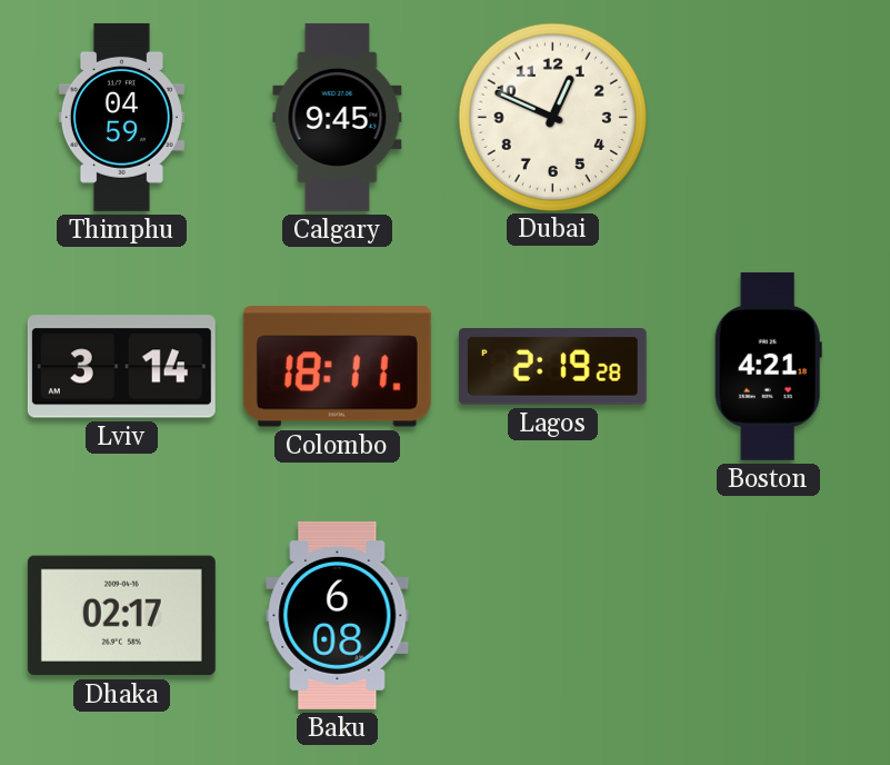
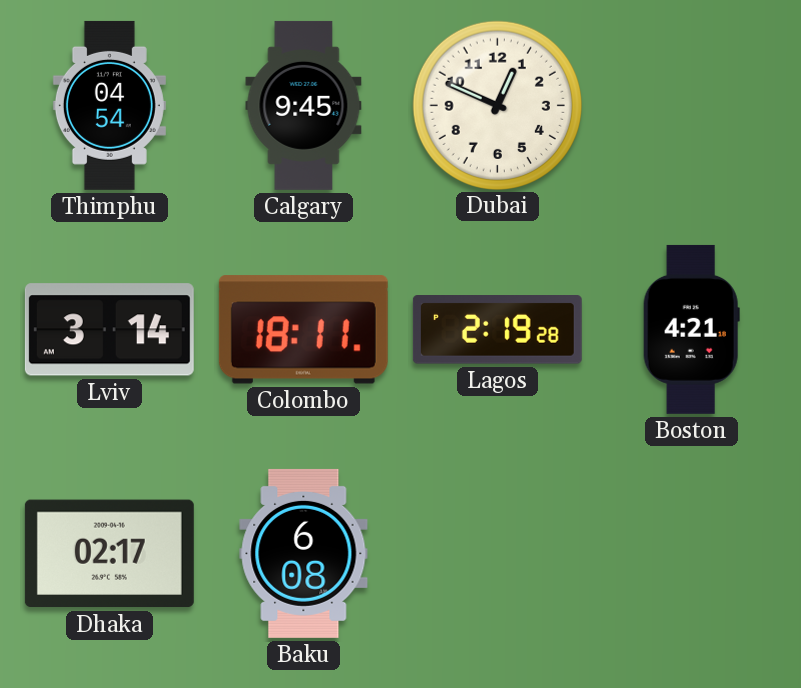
Thimphu: 04:59 -> 04:54 (109, 105)
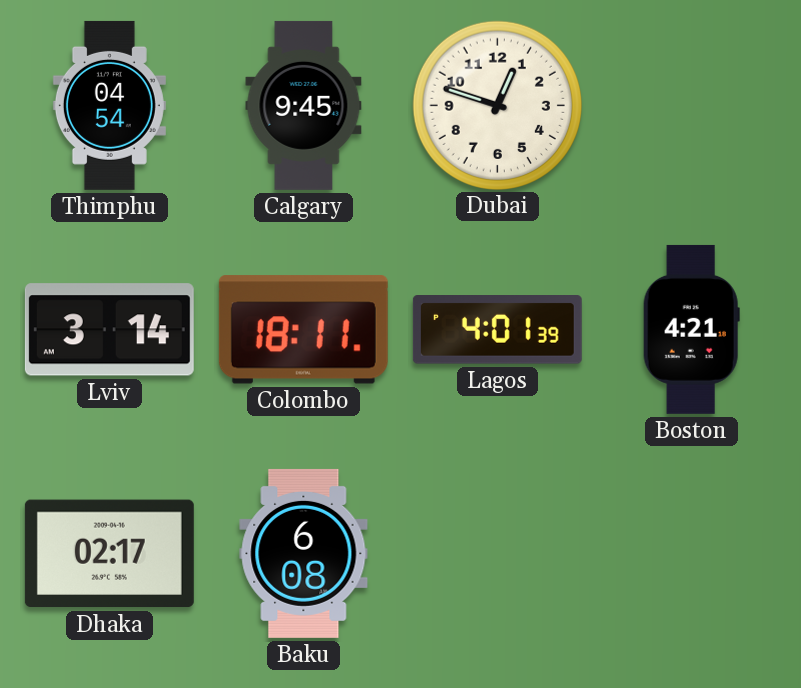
Dubai: 12:49 -> 12:48 (497, 105)
Lagos: 2:19 -> 4:01 (497, 330)
